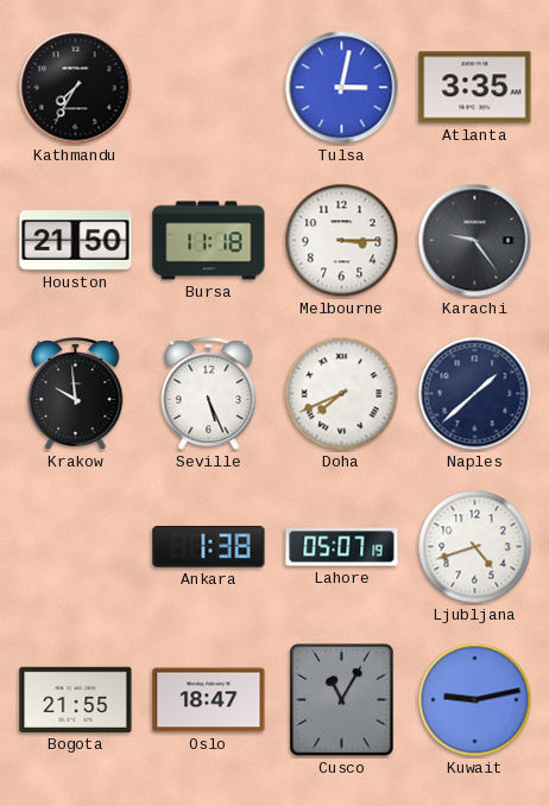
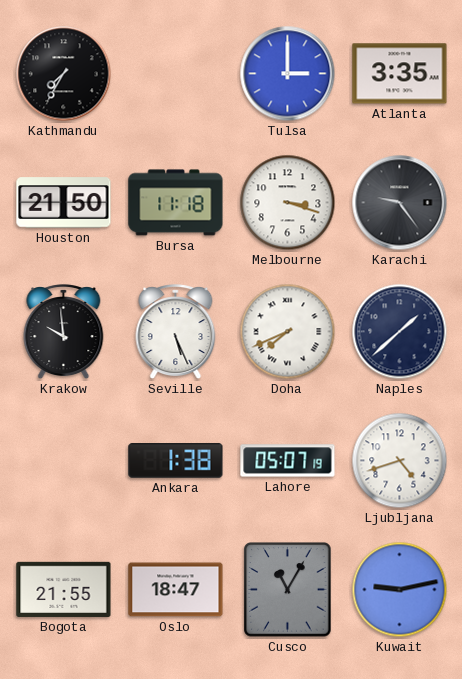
Tulsa: 3:02 -> 3:00 (288, 74)
Melbourne: 3:15 -> 3:18 (288, 203)
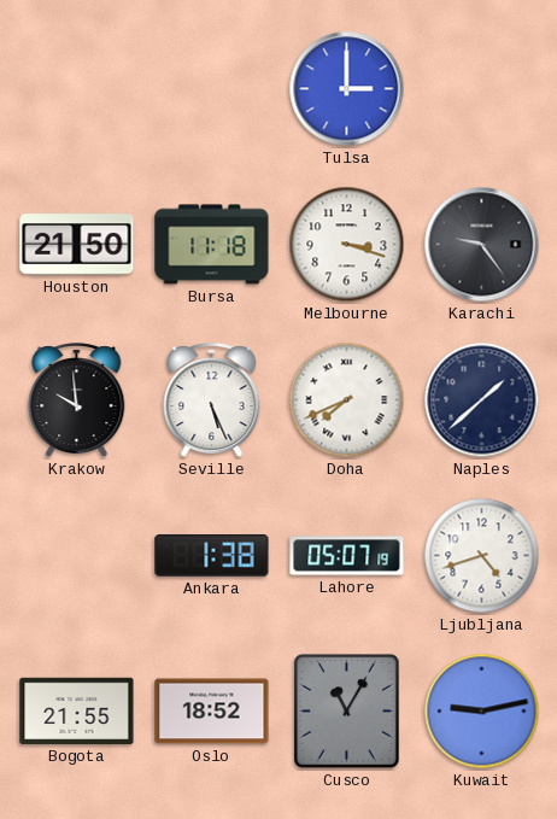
Kathmandu: 7:35 -> none (64, 74)
Atlanta: 3:35 -> none (400, 74)
Oslo: 18:47 -> 18:52 (212, 712)
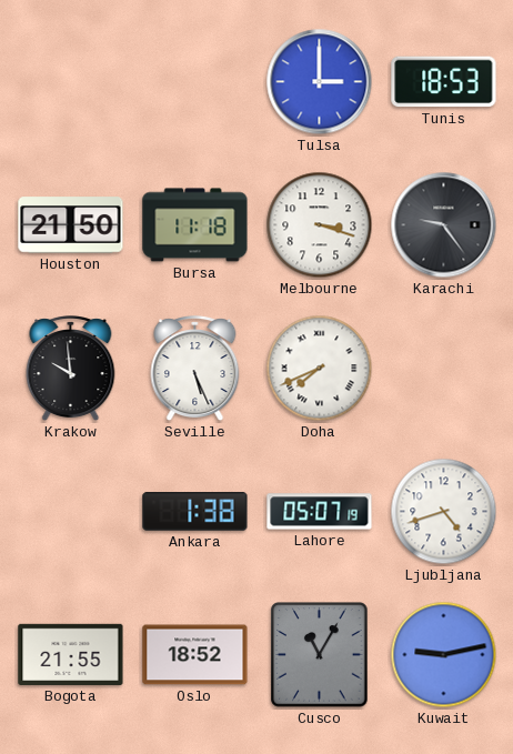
Tunis: none -> 18:53 (444, 82)
Naples: 1:38 -> none (482, 400)
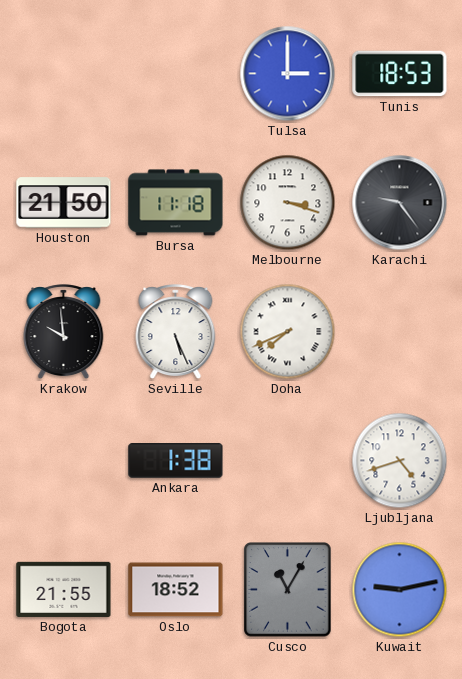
Lahore: 05:07 -> none (320, 512)
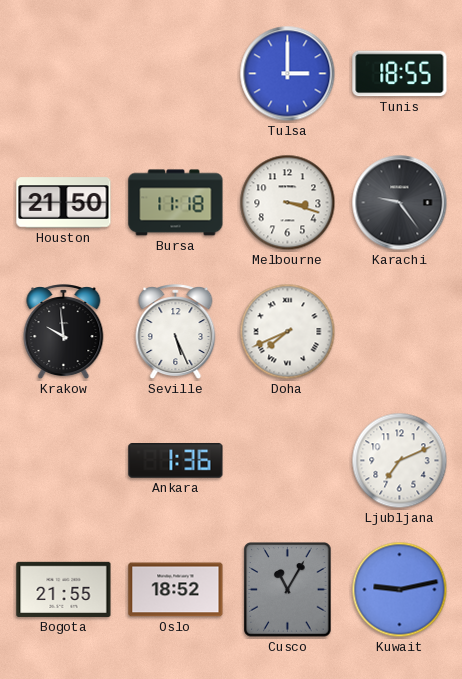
Tunis: 18:53 -> 18:55 (400, 74)
Ankara: 1:38 -> 1:36 (176, 461)
Ljubljana: 4:42 -> 7:11 (400, 461)
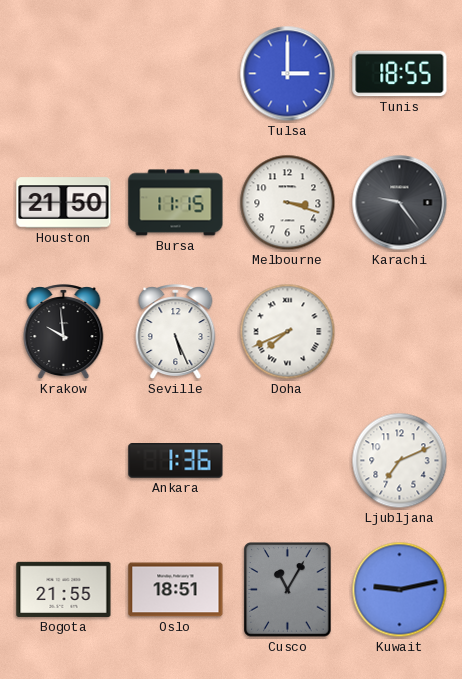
Bursa: 11:18 -> 11:15 (176, 203)
Oslo: 18:52 -> 18:51 (176, 590)
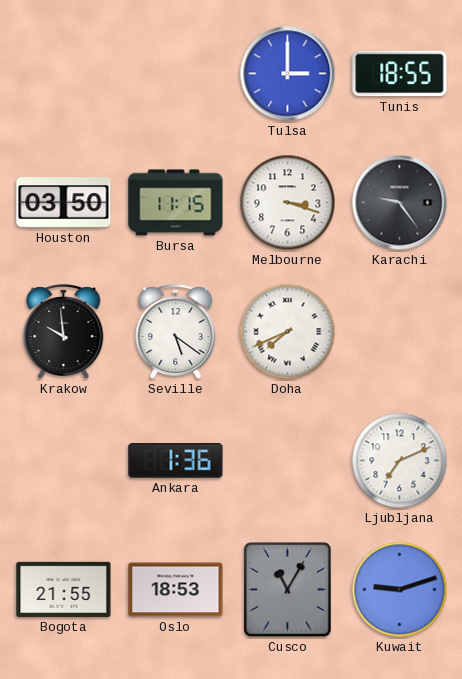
Houston: 21:50 -> 03:50 (64, 203)
Seville: 5:26 -> 5:21 (176, 332)
Oslo: 18:51 -> 18:53 (176, 590)
Kuwait: 9:13 -> 9:12 (400, 590)
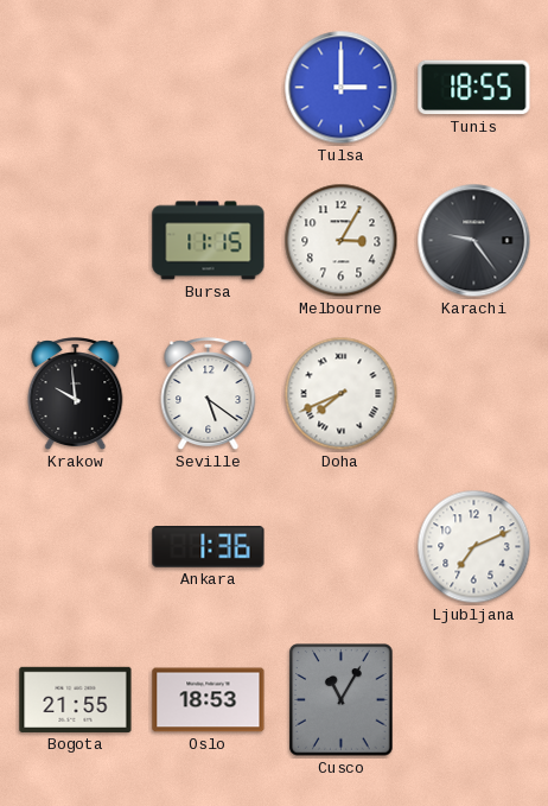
Houston: 03:50 -> none (64, 203)
Melbourne: 3:18 -> 3:05 (342, 241)
Kuwait: 9:12 -> none (400, 590)
